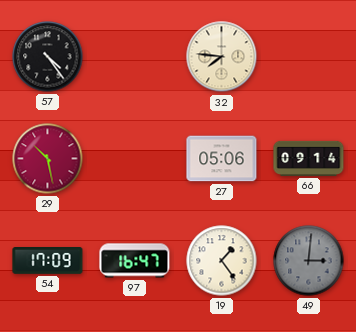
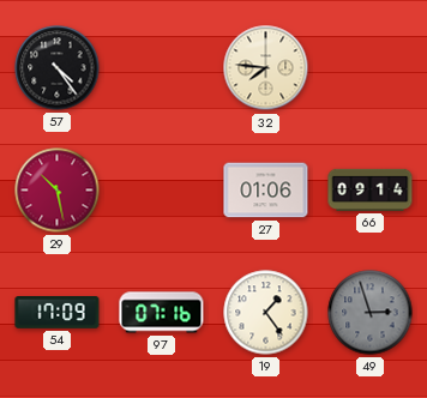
27: 05:06 -> 01:06 (266, 191)
97: 16:47 -> 07:16 (162, 313)
49: 3:01 -> 2:57 (371, 313)
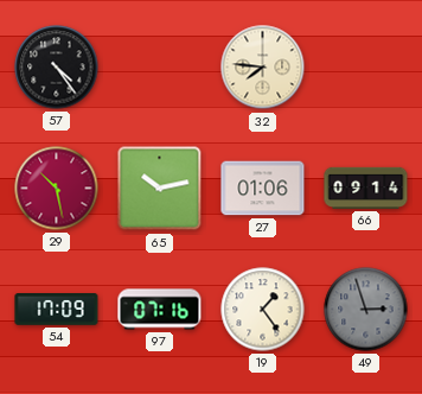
65: none -> 10:13 (160, 189)
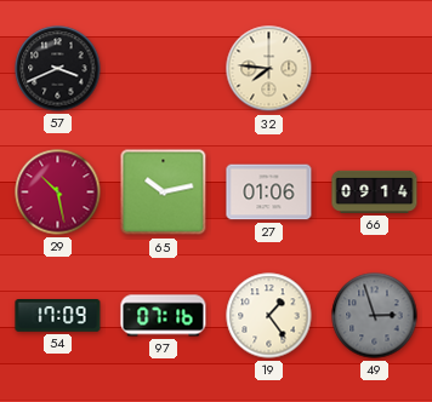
57: 4:24 -> 3:41 (58, 69)
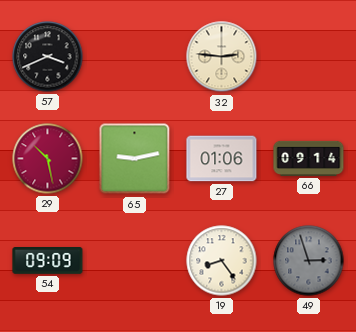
32: 7:46 -> 2:46 (222, 57)
65: 10:13 -> 9:13 (135, 159)
54: 17:09 -> 09:09 (48, 261)
97: 07:16 -> none (164, 316)
19: 1:24 -> 8:24 (222, 261)
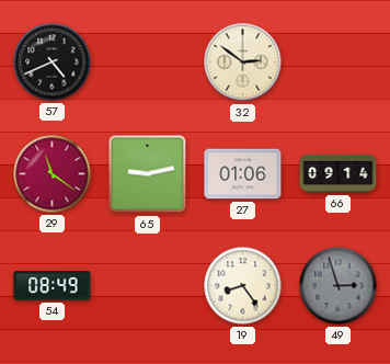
57: 3:41 -> 4:41 (53, 62)
32: 2:46 -> 2:51 (243, 62)
29: 10:28 -> 11:21 (53, 174)
54: 09:09 -> 08:49 (53, 286)
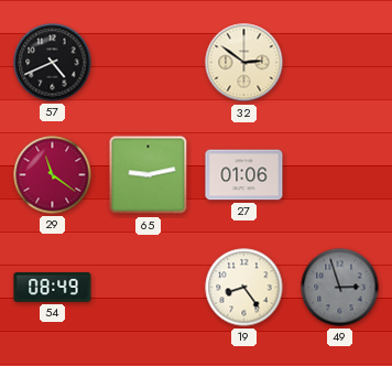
66: 09:14 -> none (339, 173)
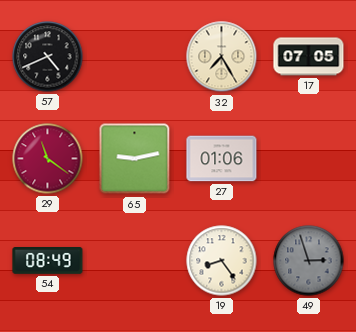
32: 2:51 -> 7:25 (222, 57)
17: none -> 07:05 (309, 57)
